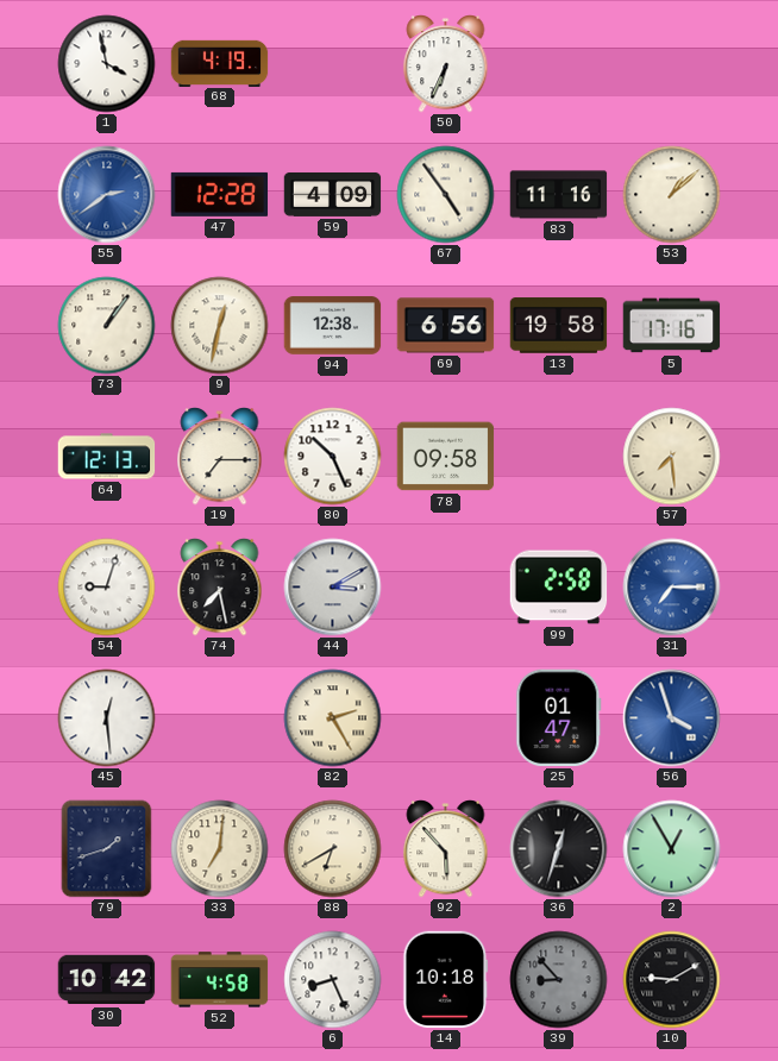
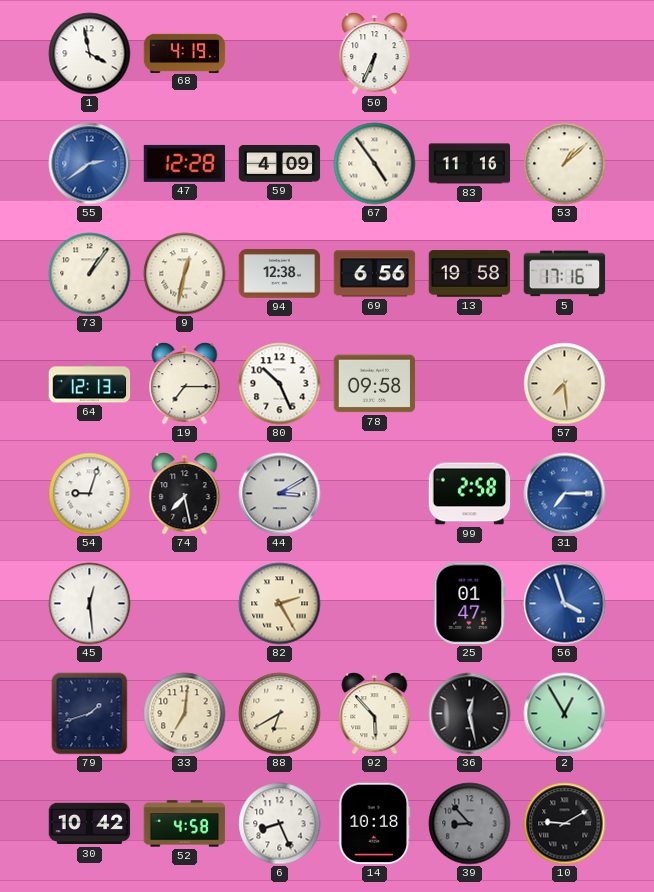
36: 12:33 -> 12:28 (470, 714)
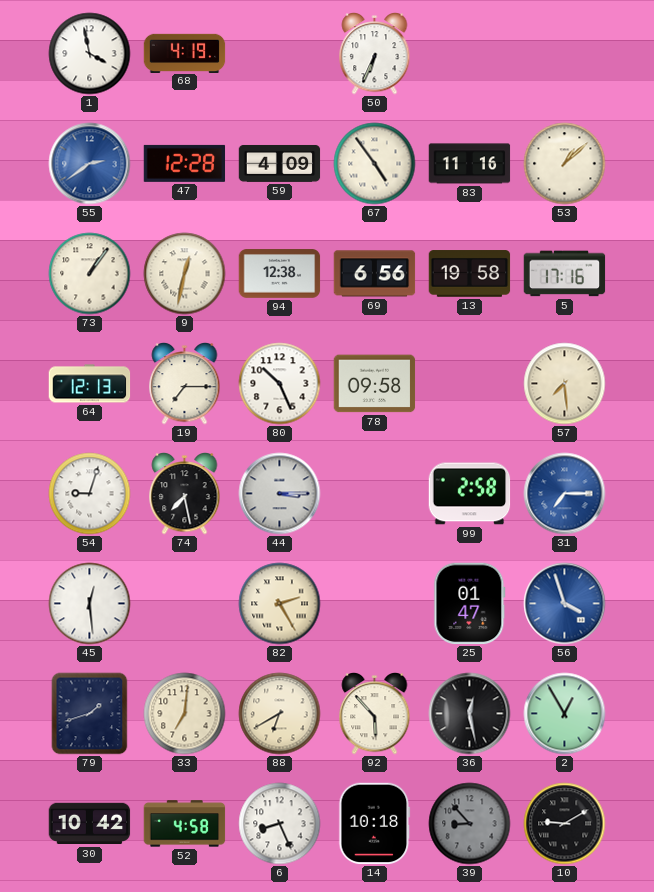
44: 3:10 -> 3:15 (280, 494)
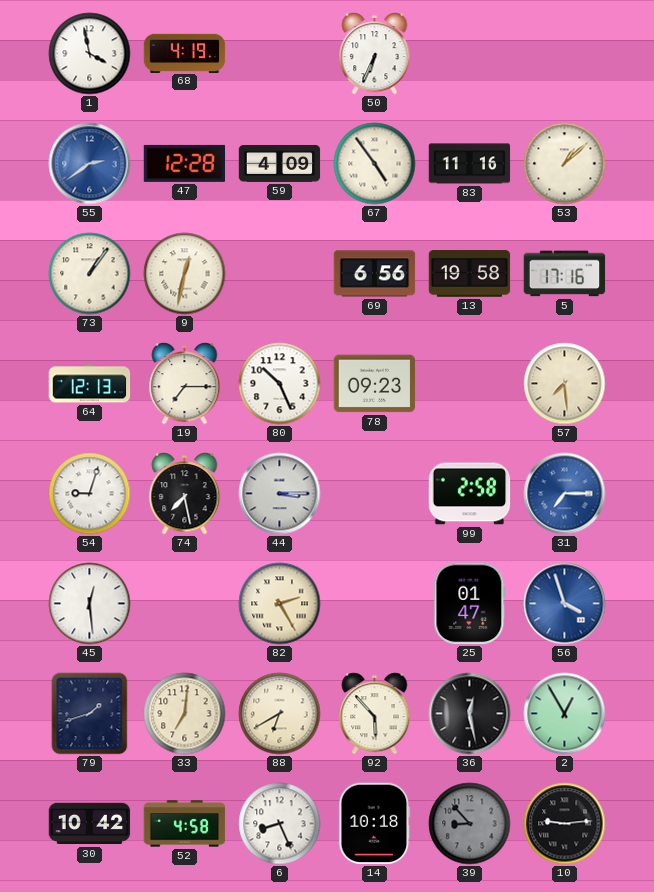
94: 12:38 -> none (280, 274)
78: 09:58 -> 09:23 (375, 384)
10: 9:10 -> 9:14 (565, 824)
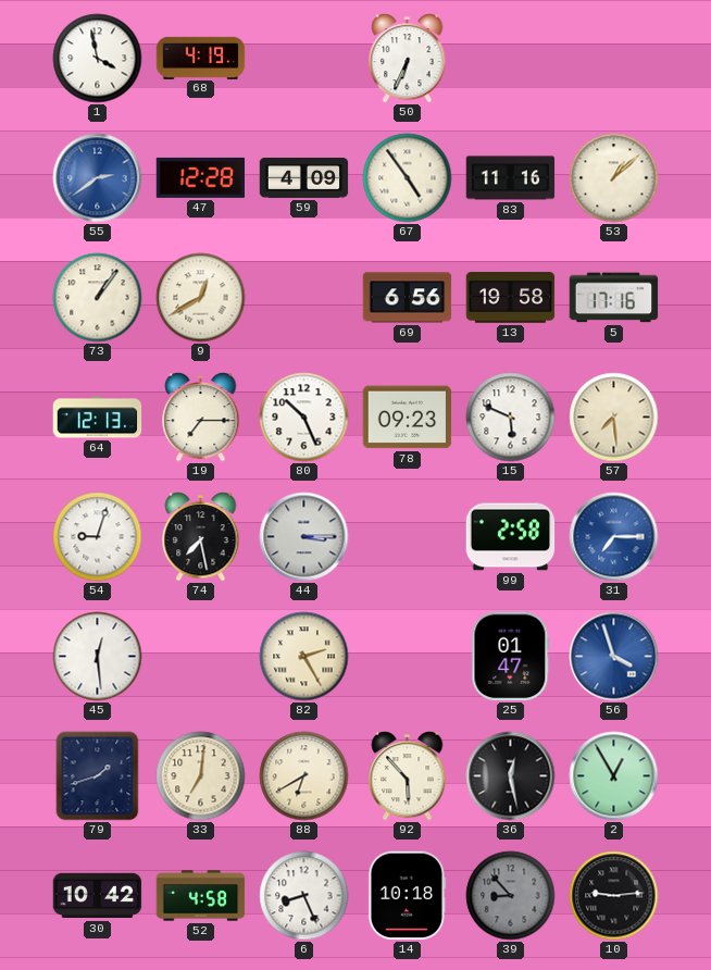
9: 12:32 -> 12:40 (201, 298)
15: none -> 5:49 (511, 418)
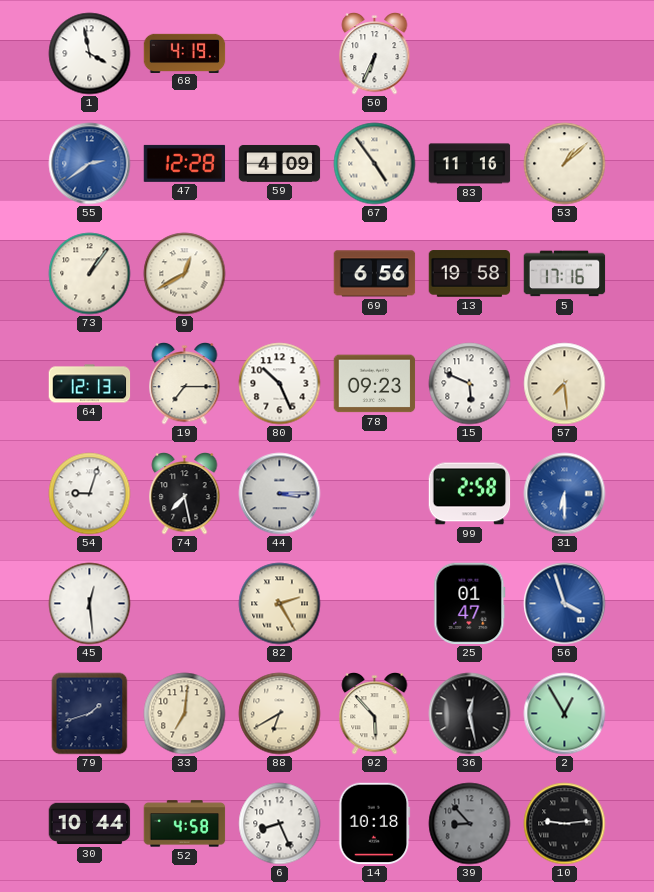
31: 7:15 -> 6:30 (565, 494)
30: 10:42 -> 10:44 (90, 824)
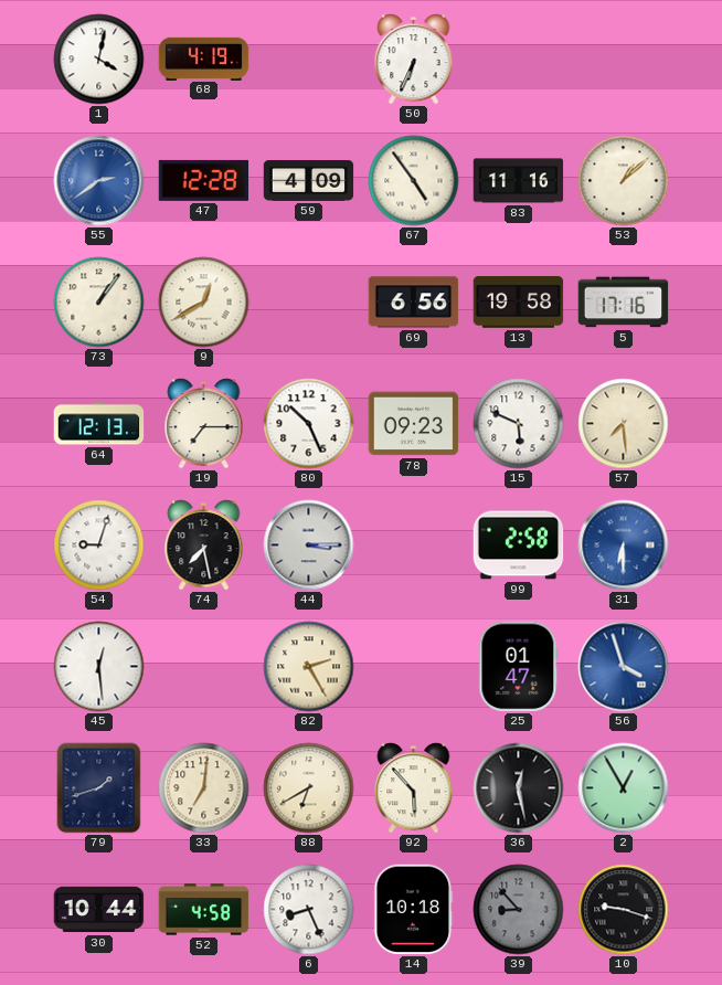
1: 3:58 -> 4:02 (99, 60)
10: 9:14 -> 9:18 (624, 910)
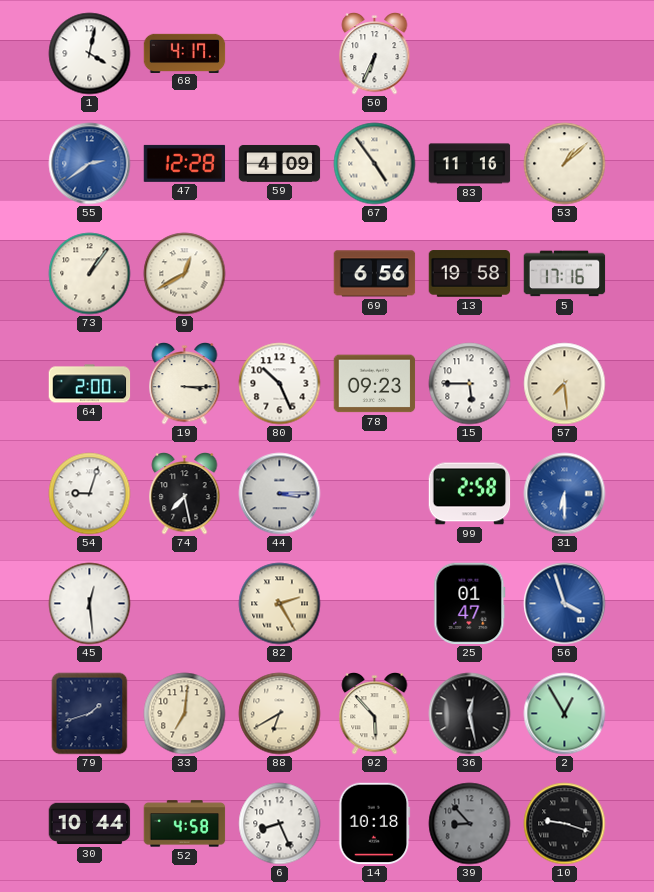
68: 4:19 -> 4:17 (185, 53)
64: 12:13 -> 2:00 (90, 384)
19: 7:15 -> 3:15 (185, 384)
15: 5:49 -> 5:45 (470, 384)
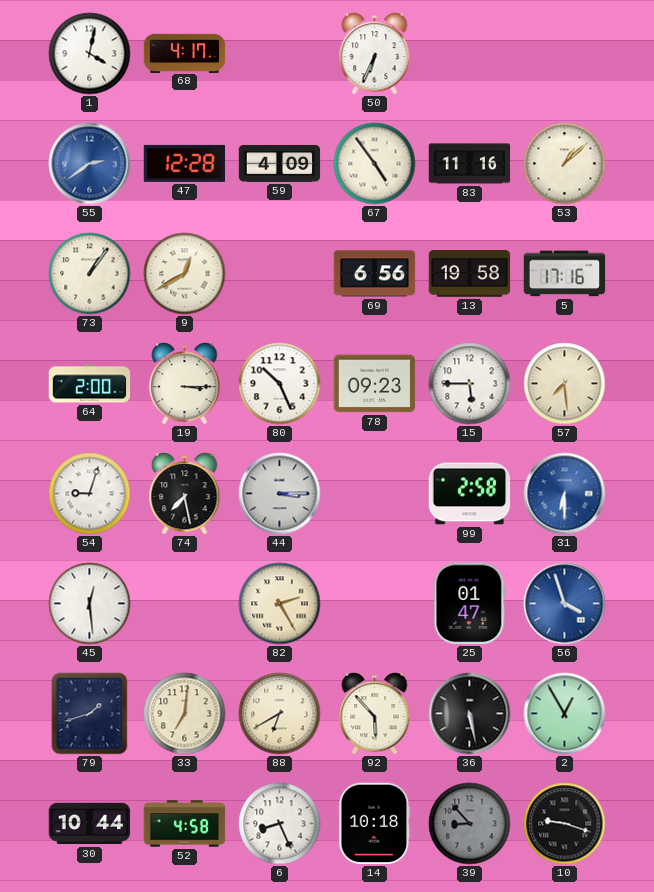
36: 12:28 -> 5:28 (470, 714)
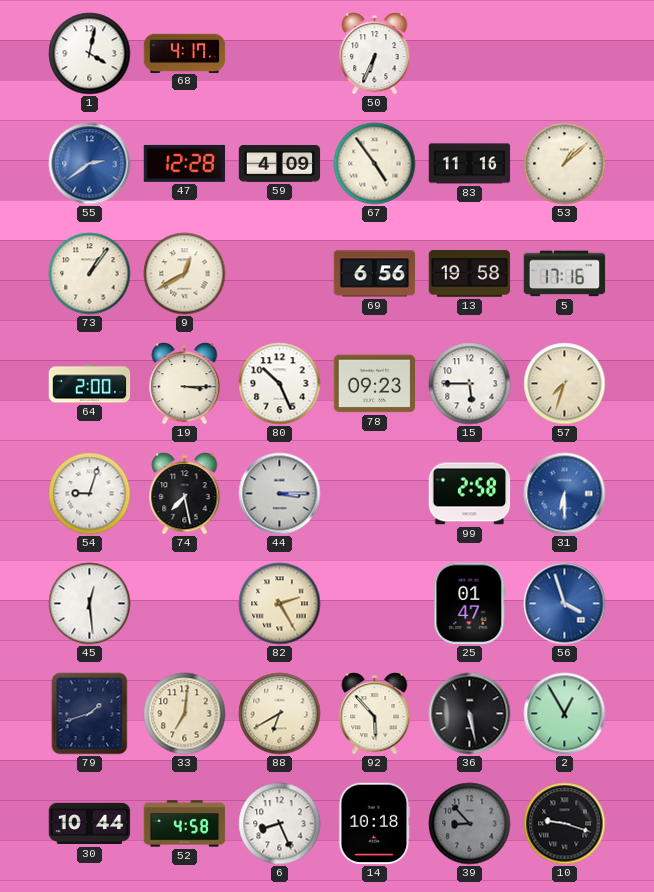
57: 7:29 -> 7:33 (565, 384)
